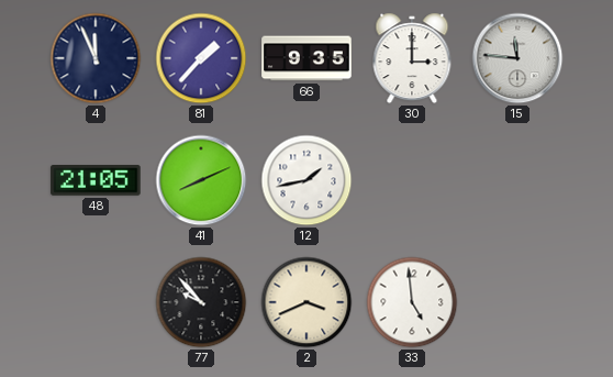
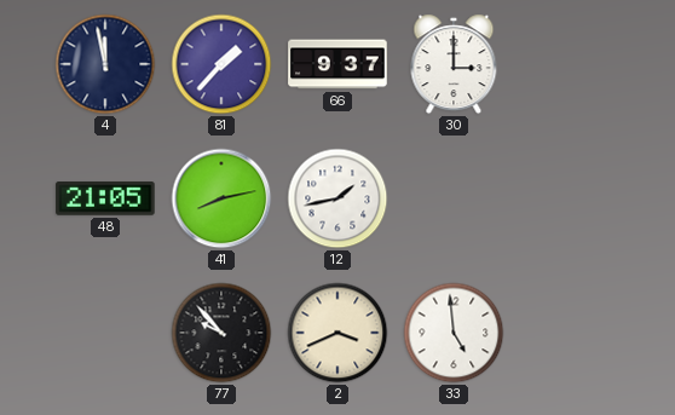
4: 11:56 -> 11:58 (105, 64)
66: 9:35 -> 9:37 (337, 64)
15: 11:46 -> none (517, 58)
41: 8:11 -> 8:13 (221, 198)
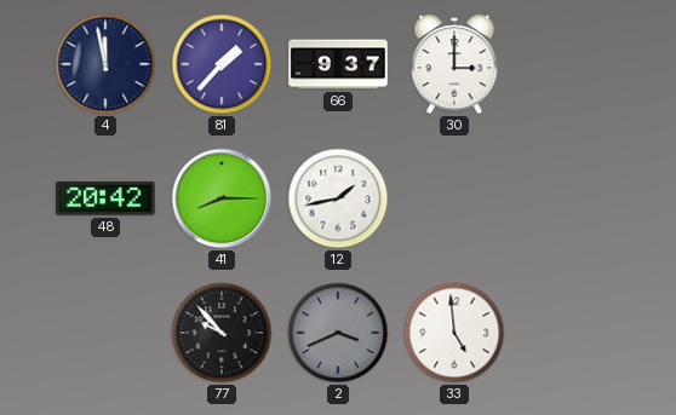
48: 21:05 -> 20:42 (105, 198)
41: 8:13 -> 8:15 (222, 198)
2 dial: cream -> grey (338, 333)
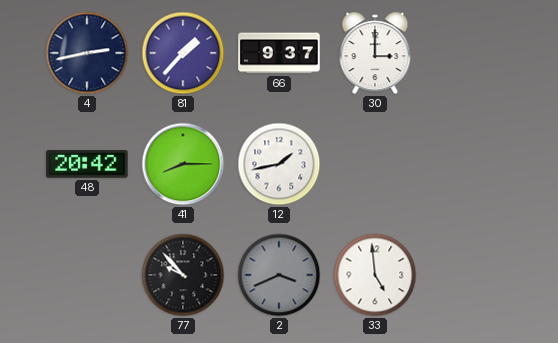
4: 11:58 -> 2:43 (87, 53)
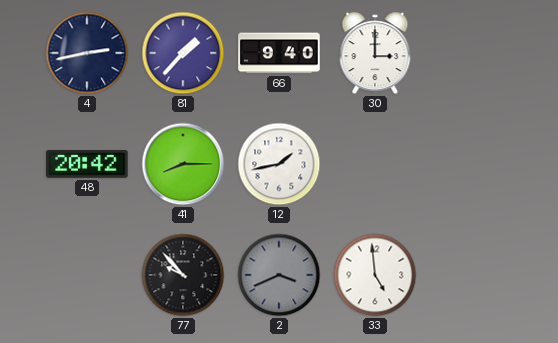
66: 9:37 -> 9:40 (279, 53)
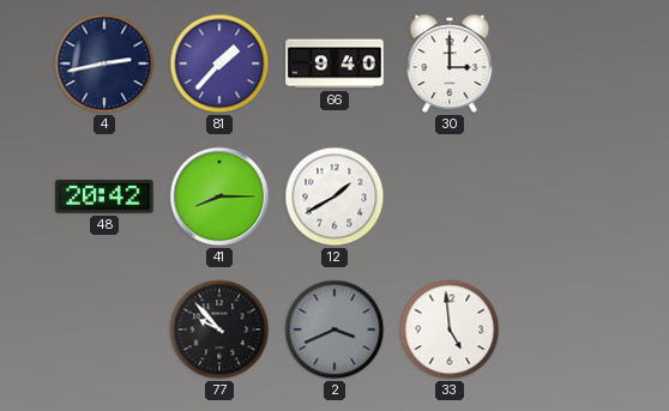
12: 1:43 -> 1:40 (334, 197)
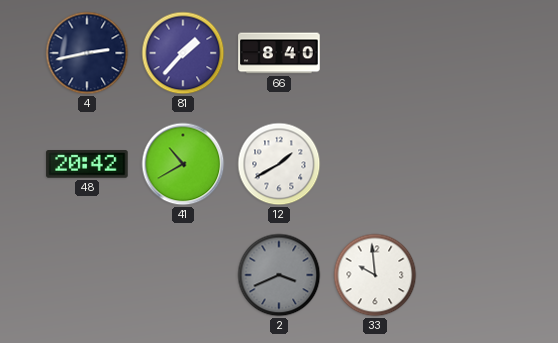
66: 9:40 -> 8:40 (279, 53)
30: 3:00 -> none (450, 64)
41: 8:15 -> 10:40 (183, 164)
77: 9:53 -> none (219, 330)
33: 4:59 -> 9:59 (375, 275)
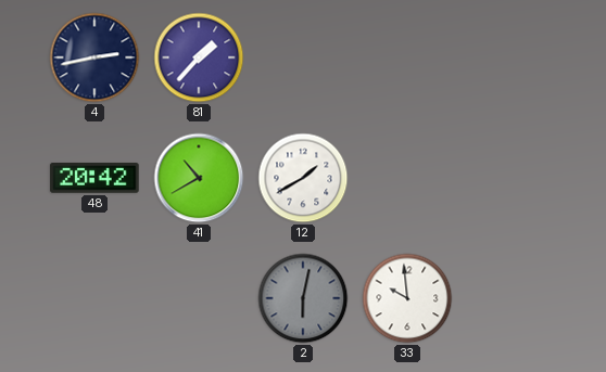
66: 8:40 -> none (279, 53)
2: 3:41 -> 6:02 (303, 298)
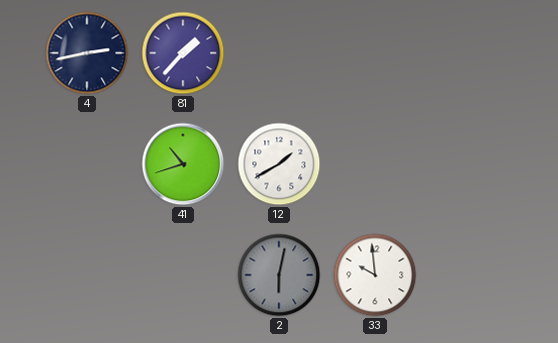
48: 20:42 -> none (94, 178)
41: 10:40 -> 10:42 (183, 164)
